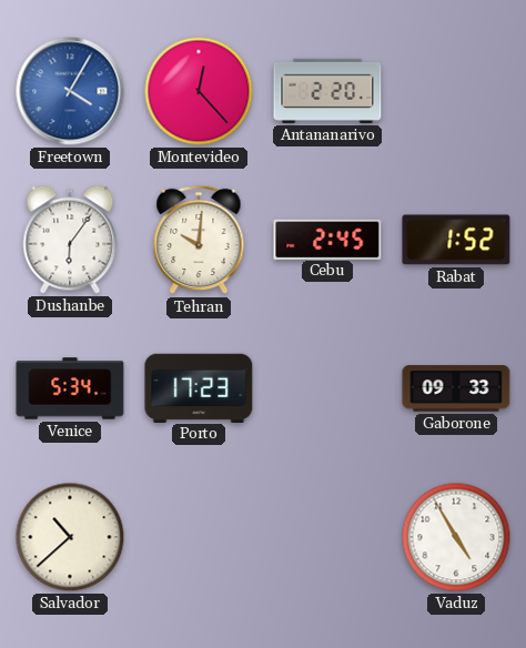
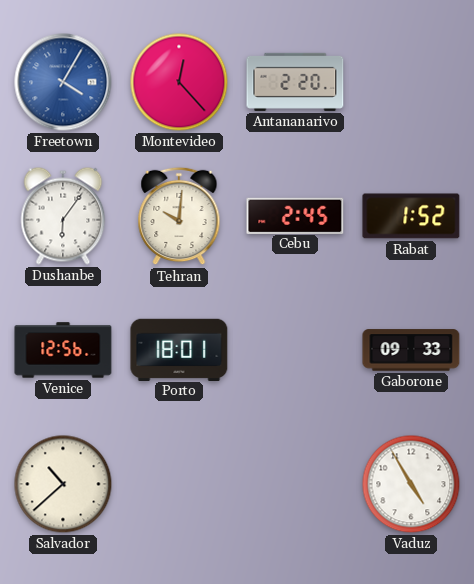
Venice: 5:34 -> 12:56 (63, 350)
Porto: 17:23 -> 18:01 (179, 349)
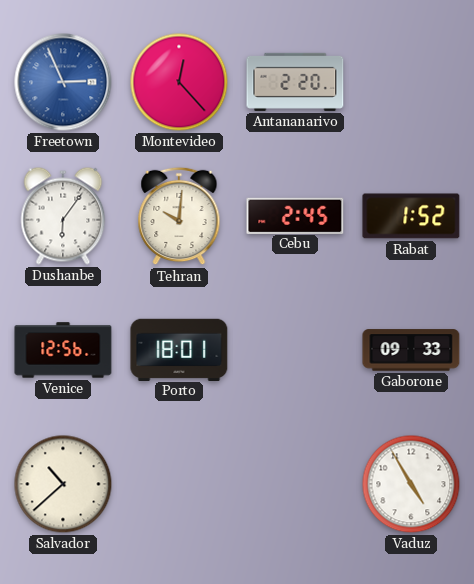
Freetown: 4:05 -> 2:56 (63, 82)
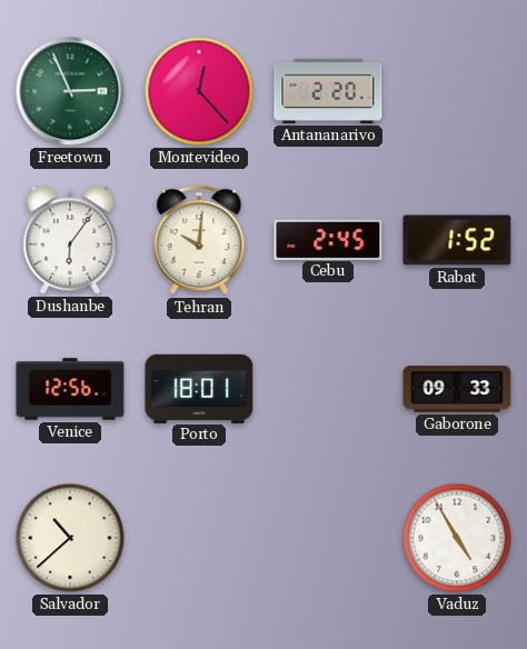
Freetown dial: blue -> green (70, 91)
